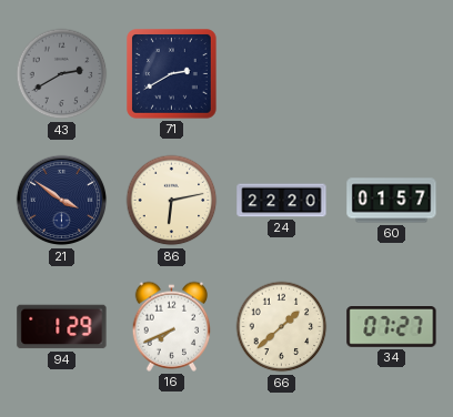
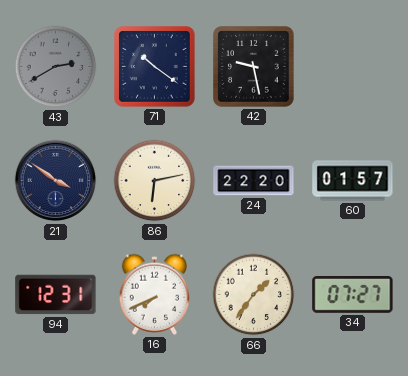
71: 2:40 -> 10:21 (155, 67)
42: none -> 9:28 (254, 67)
94: 1:29 -> 12:31 (56, 295)
66: 1:38 -> 1:36 (254, 295)
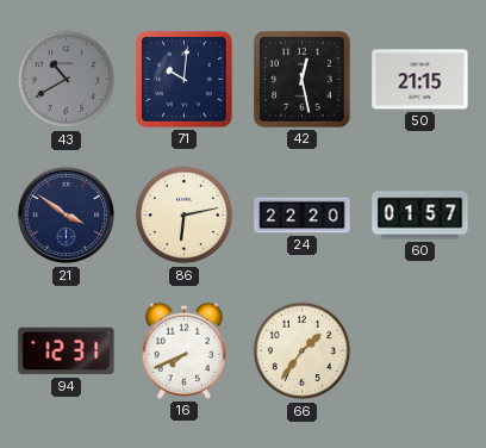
43: 2:40 -> 10:40 (67, 80)
71: 10:21 -> 10:01 (185, 80)
42: 9:28 -> 12:28 (303, 80)
50: none -> 21:15 (420, 80)
34: 07:27 -> none (353, 295)
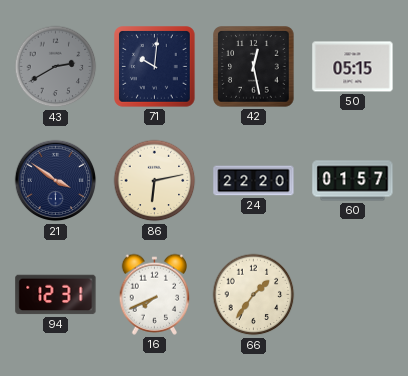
43: 10:40 -> 2:40 (56, 67)
50: 21:15 -> 05:15 (353, 67)
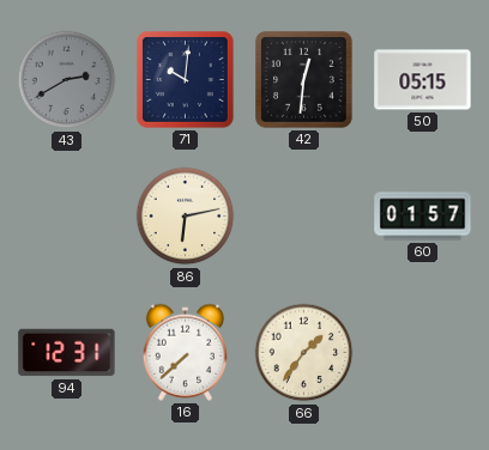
42: 12:28 -> 12:31 (304, 80)
21: 3:51 -> none (56, 181)
24: 22:20 -> none (254, 181)
16: 7:41 -> 7:38 (185, 352)
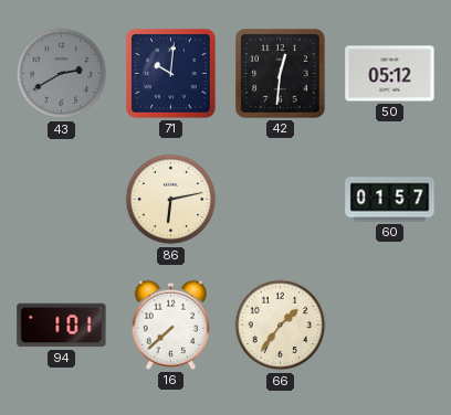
50: 05:15 -> 05:12 (390, 74)
94: 12:31 -> 1:01 (62, 326)
